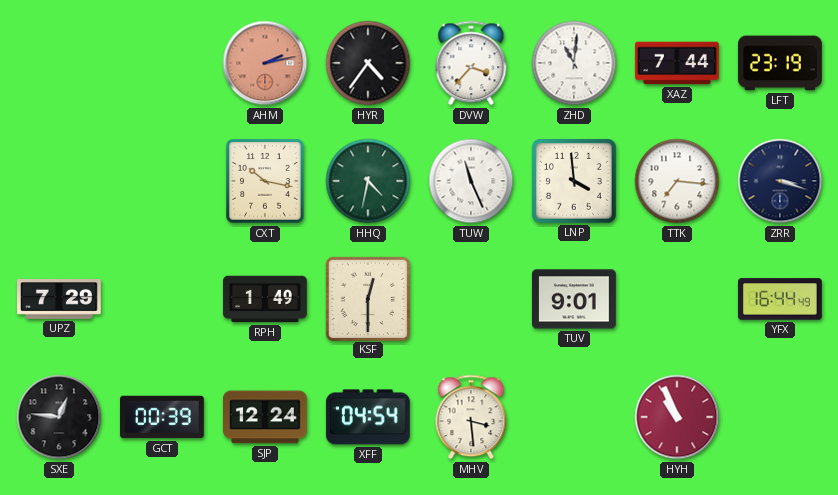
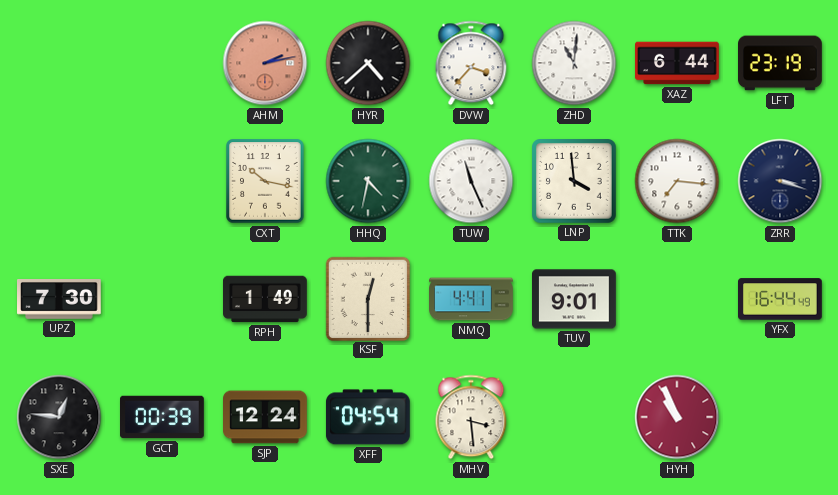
HYR: 4:36 -> 4:38 (368, 63)
XAZ: 7:44 -> 6:44 (677, 63)
UPZ: 7:29 -> 7:30 (60, 300)
NMQ: none -> 4:41 (471, 299)
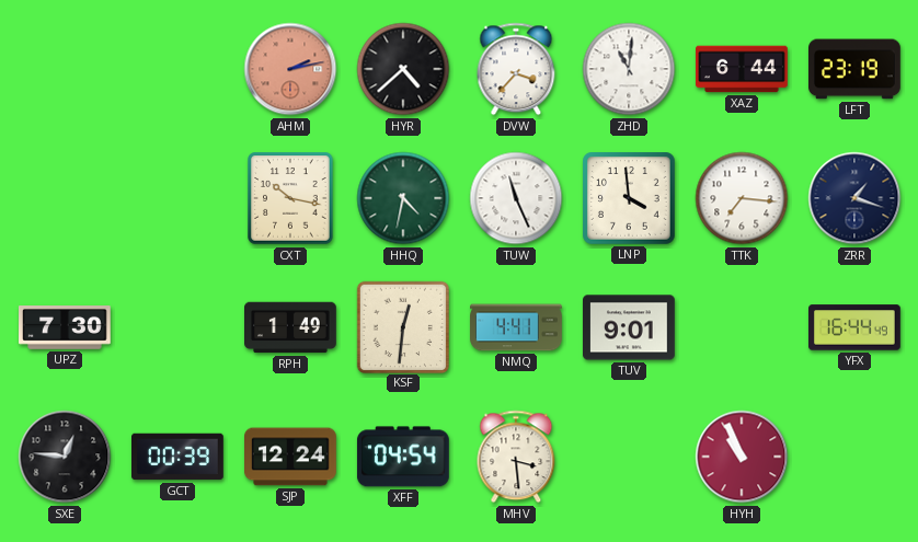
ZRR: 3:18 -> 1:18 (854, 198)
KSF: 12:30 -> 12:31 (402, 326)
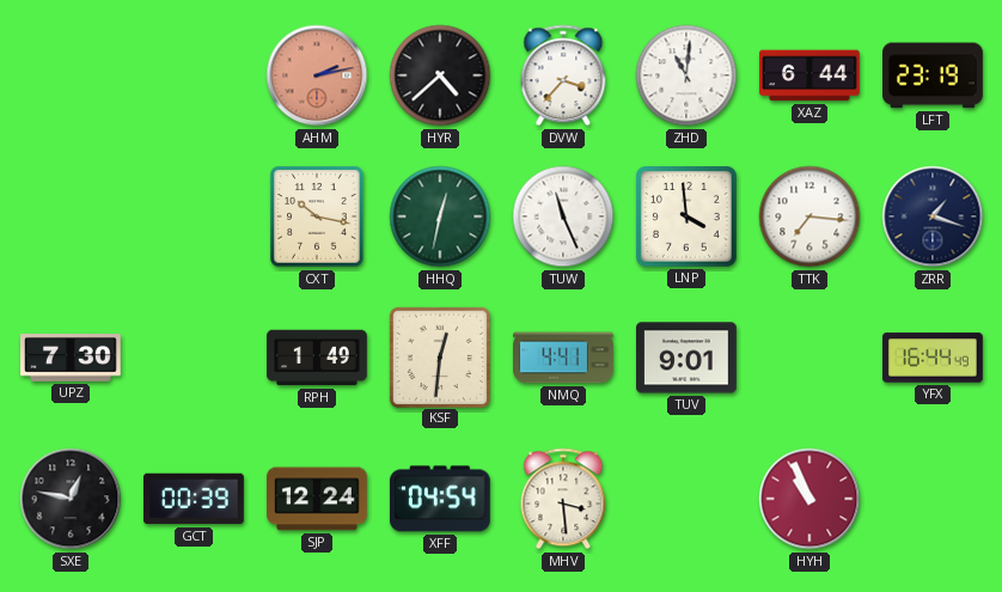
HHQ: 4:32 -> 12:32 (440, 216)
SXE: 12:46 -> 12:47 (71, 499)
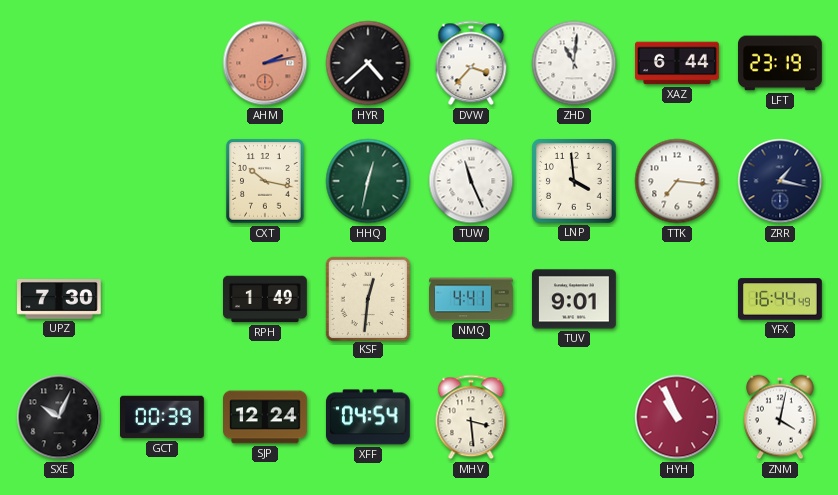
ZRR: 1:18 -> 1:17 (780, 181)
SXE: 12:47 -> 10:04 (59, 417)
ZNM: none -> 4:02 (781, 417)
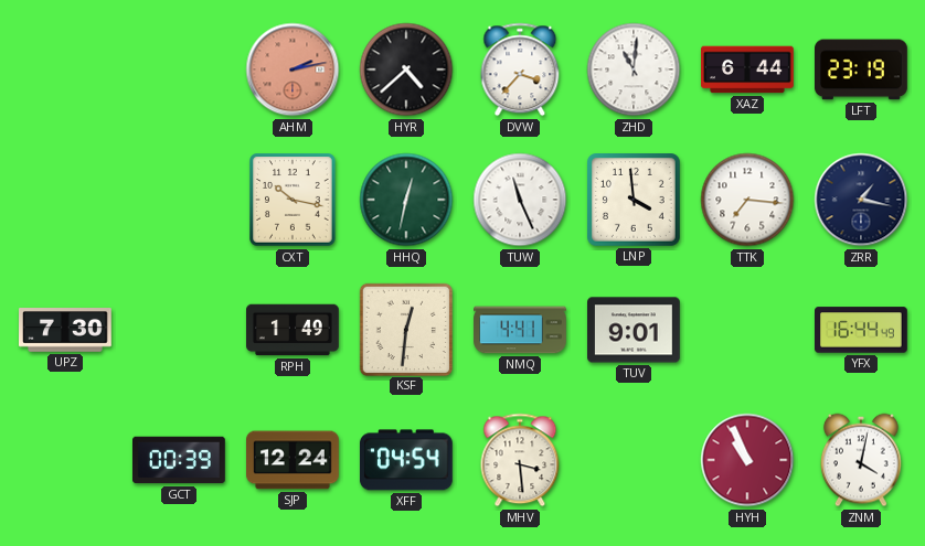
SXE: 10:04 -> none (59, 417)
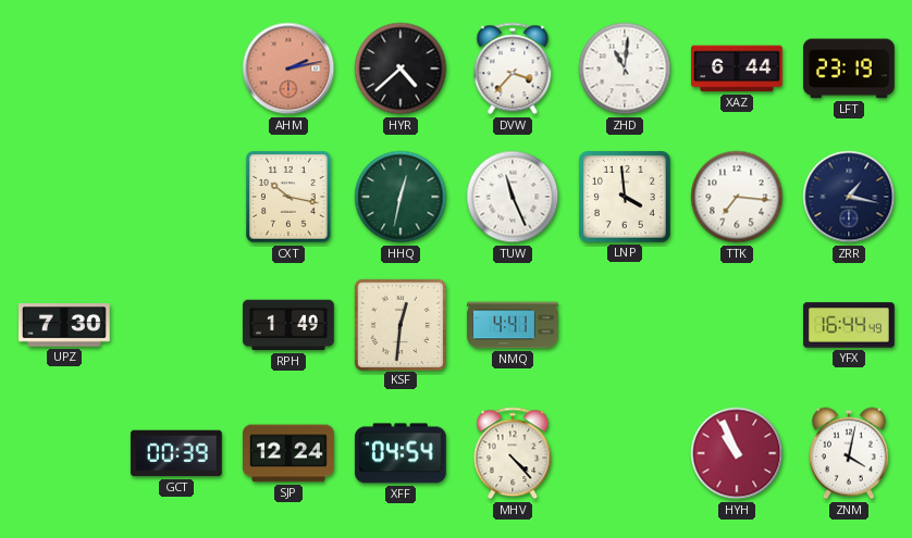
TUV: 9:01 -> none (635, 330)
MHV: 3:29 -> 4:23 (513, 453)
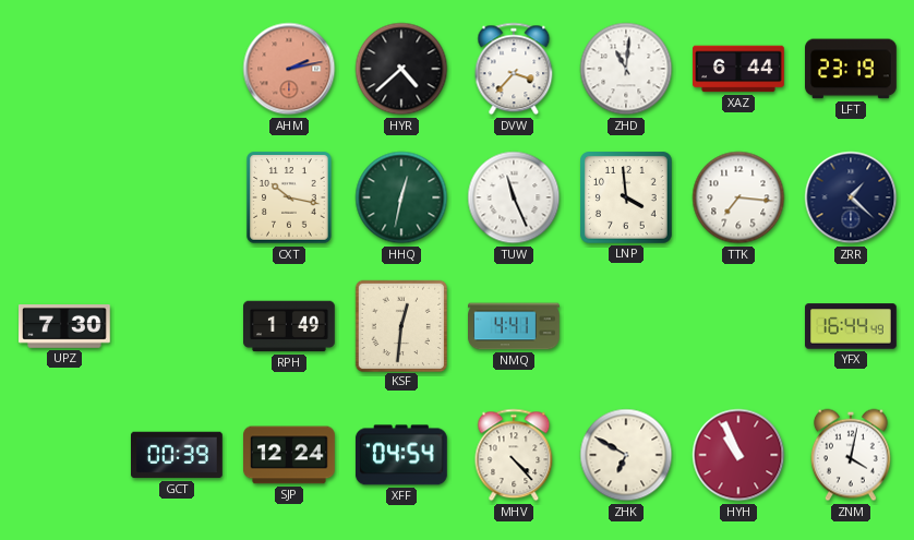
ZRR: 1:17 -> 1:22 (851, 197)
ZHK: none -> 6:50 (626, 455)
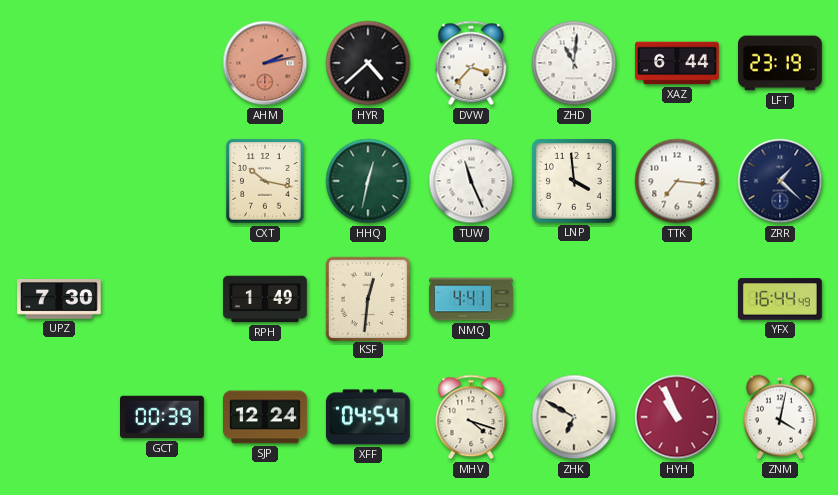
MHV: 4:23 -> 4:18 (471, 417)
